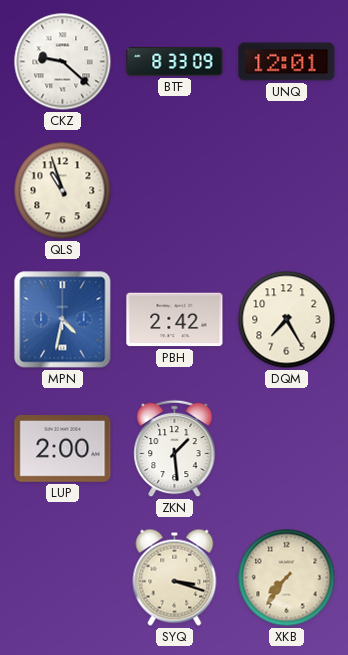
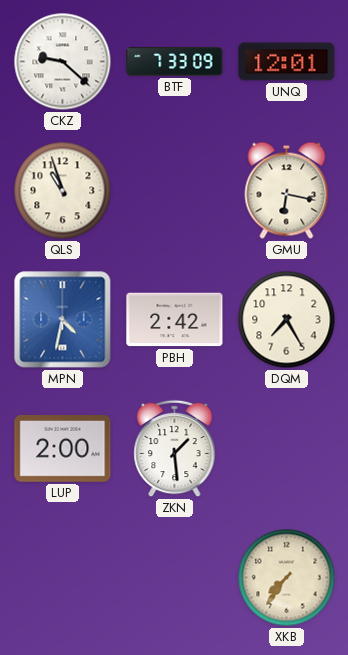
BTF: 8:33 -> 7:33 (175, 62)
GMU: none -> 6:17 (287, 190)
SYQ: 3:18 -> none (175, 577)
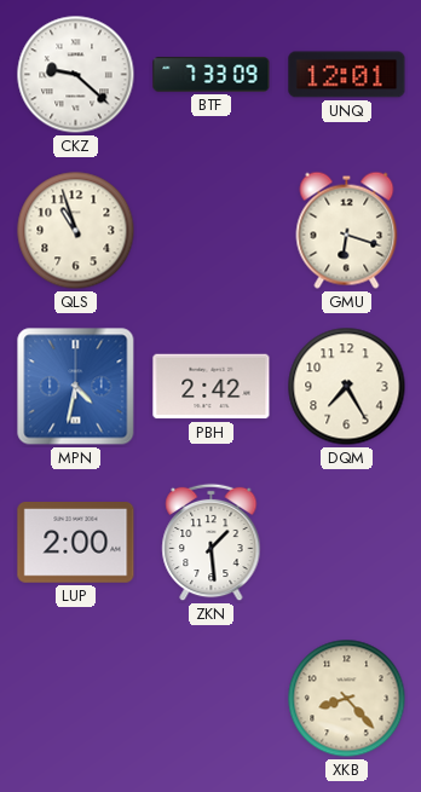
GMU: 6:17 -> 6:18 (347, 230)
XKB: 7:36 -> 8:23 (347, 699)
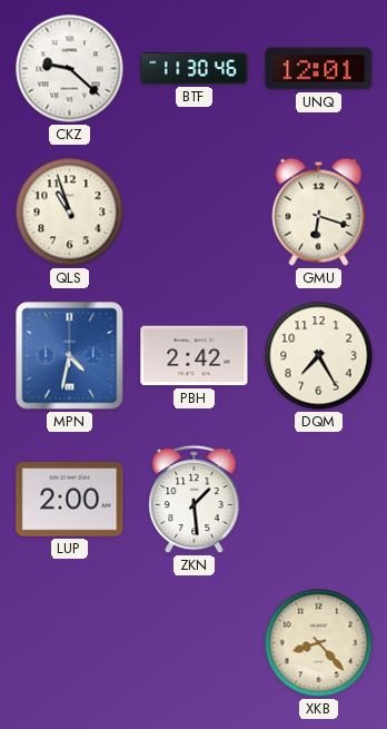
BTF: 7:33 -> 11:30 (195, 69)
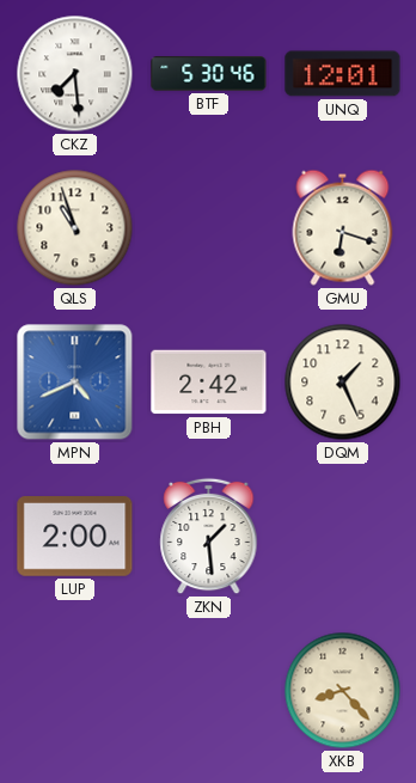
CKZ: 9:22 -> 7:29 (75, 74)
BTF: 11:30 -> 5:30 (209, 74)
MPN: 4:32 -> 4:41 (75, 383)
DQM: 7:25 -> 1:26 (343, 383)
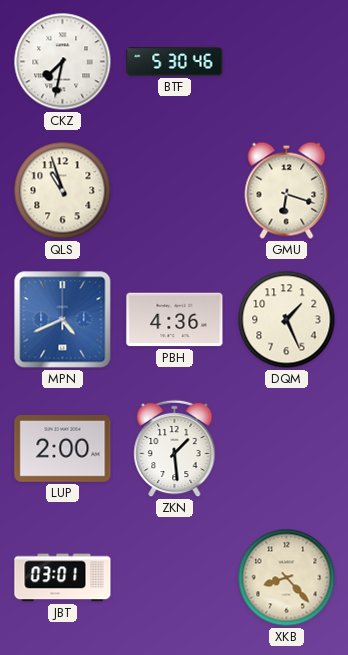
CKZ: 7:29 -> 7:32 (63, 62)
UNQ: 12:01 -> none (343, 74)
PBH: 2:42 -> 4:36 (175, 320)
JBT: none -> 03:01 (63, 578)
